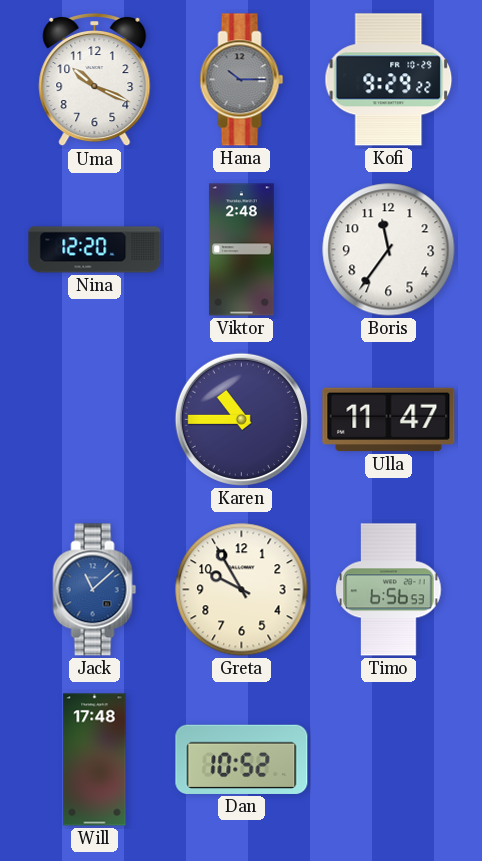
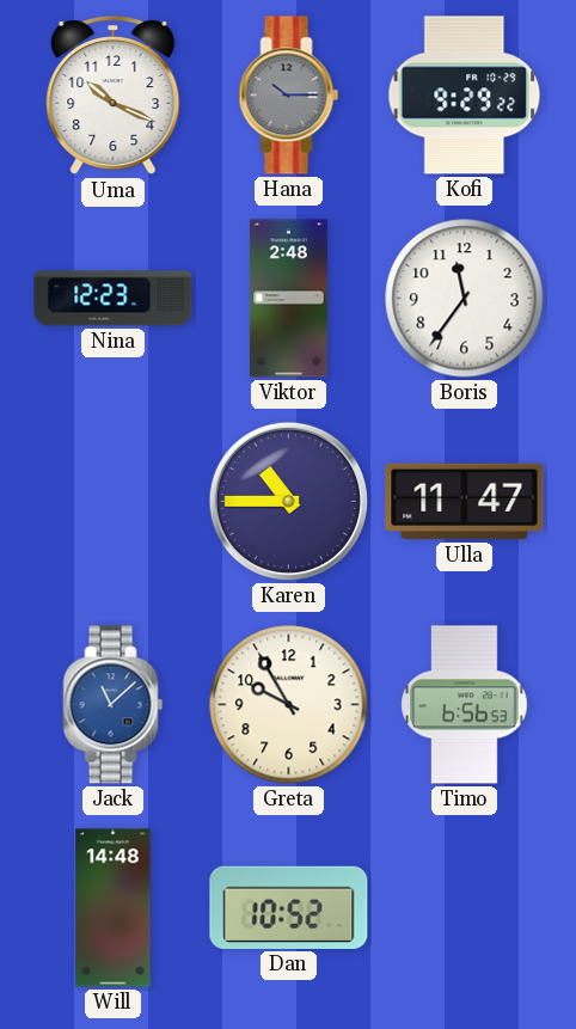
Nina: 12:20 -> 12:23 (114, 299)
Will: 17:48 -> 14:48 (114, 908)
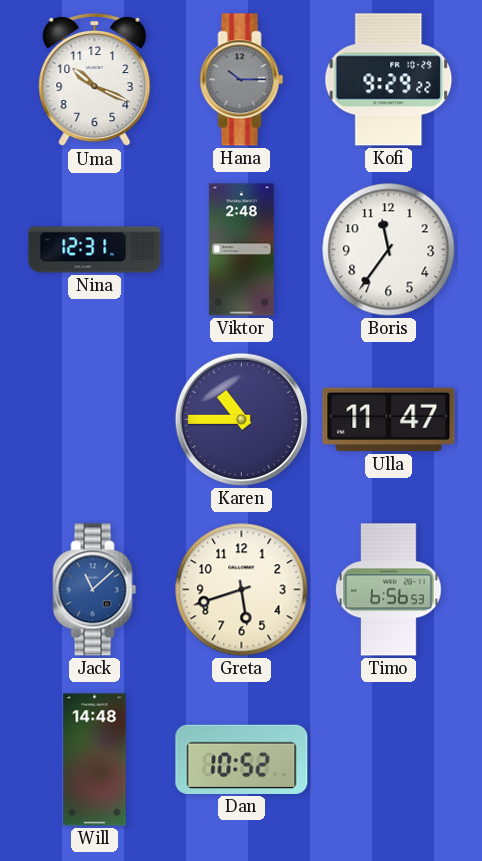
Nina: 12:23 -> 12:31 (95, 250)
Greta: 9:55 -> 5:42 (242, 590)
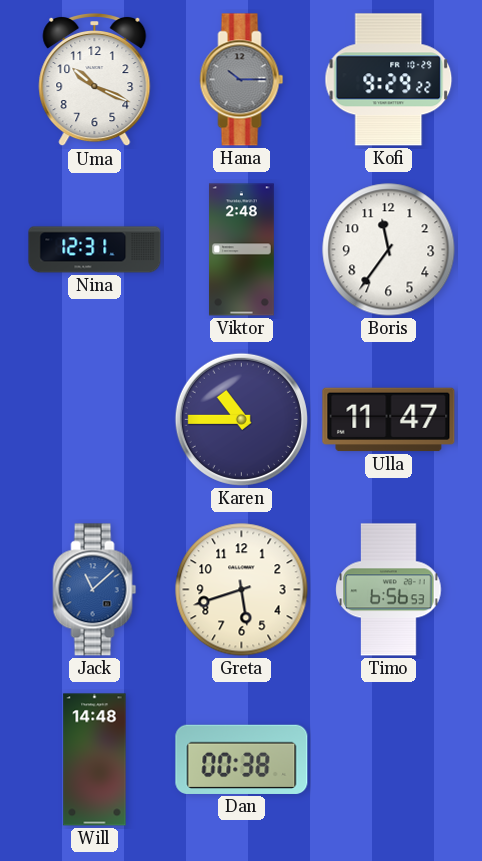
Dan: 10:52 -> 00:38 (242, 759)
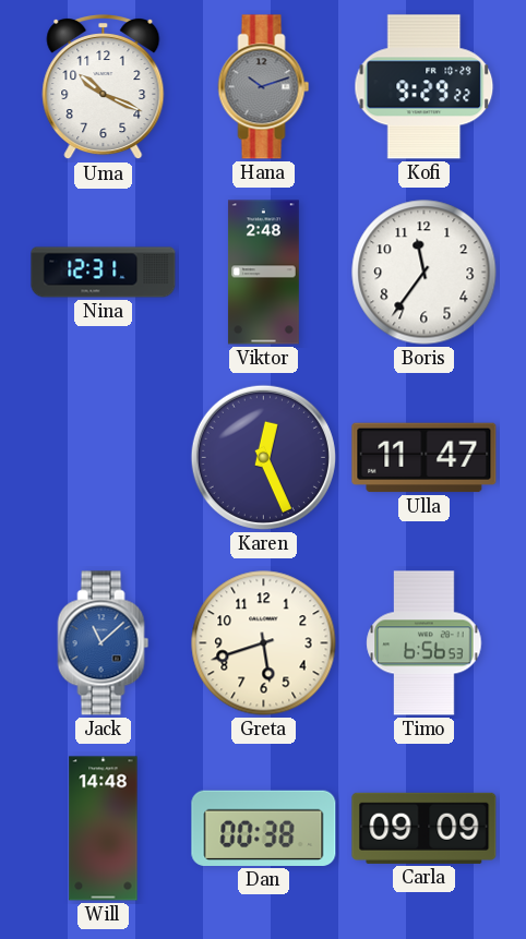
Hana: 10:15 -> 10:12 (264, 87)
Karen: 10:45 -> 12:26 (263, 457)
Carla: none -> 09:09 (425, 828)
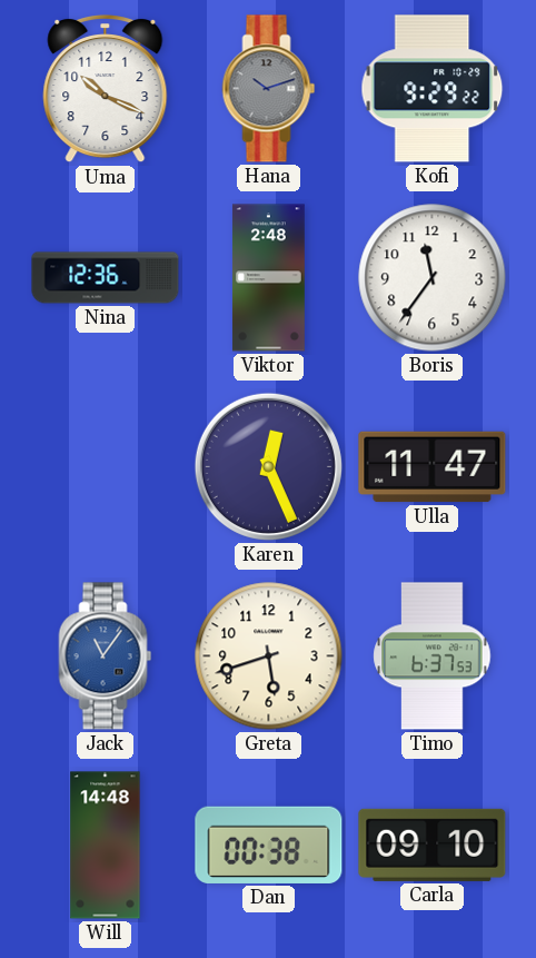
Nina: 12:31 -> 12:36 (106, 278)
Jack: 11:08 -> 11:06 (106, 656)
Timo: 6:56 -> 6:37 (433, 656)
Carla: 09:09 -> 09:10 (433, 845)
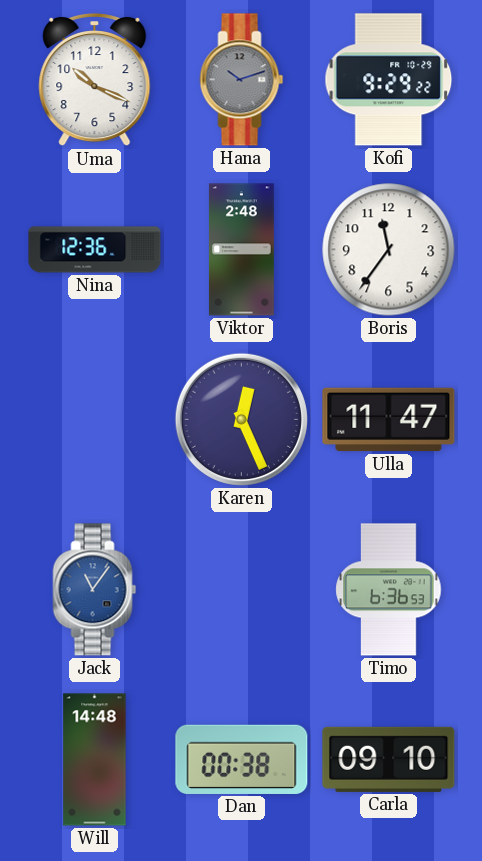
Greta: 5:42 -> none (269, 656)
Timo: 6:37 -> 6:36 (389, 590)
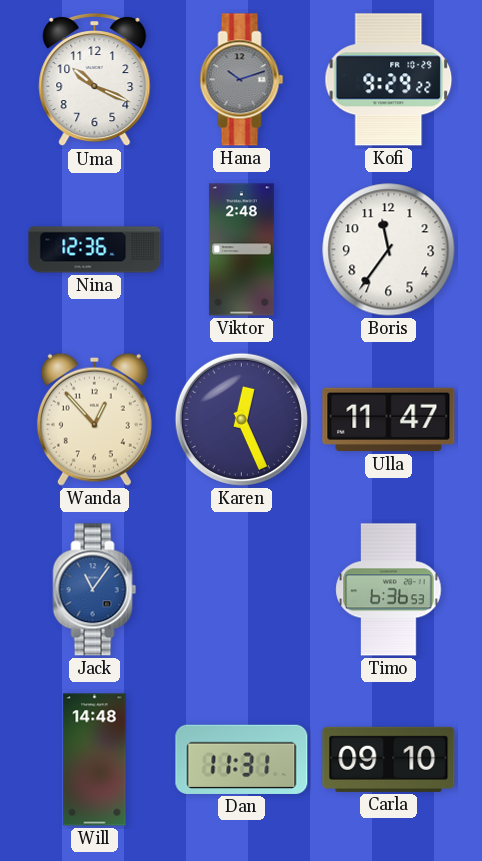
Wanda: none -> 12:53 (94, 419)
Dan: 00:38 -> 11:31 (242, 759)
